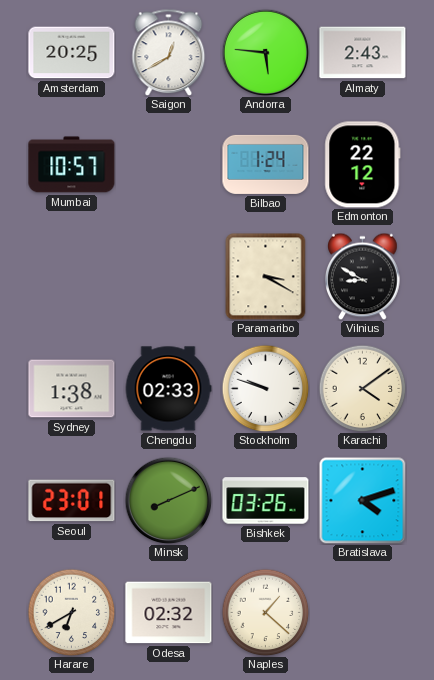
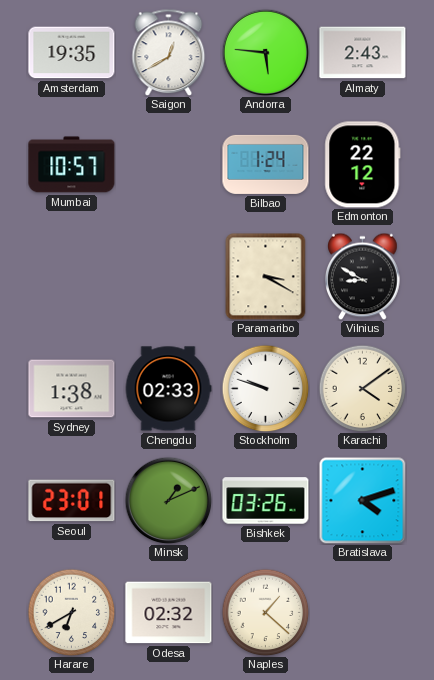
Amsterdam: 20:25 -> 19:35 (72, 53)
Minsk: 8:11 -> 1:11 (168, 500)
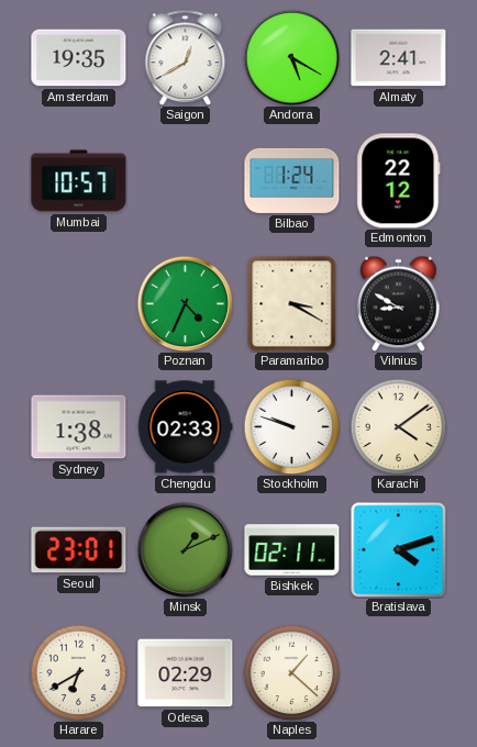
Andorra: 5:46 -> 5:20 (291, 57)
Almaty: 2:43 -> 2:41 (399, 58)
Poznan: none -> 4:34 (185, 303)
Bishkek: 03:26 -> 02:11 (292, 550)
Odesa: 02:32 -> 02:29 (186, 673)
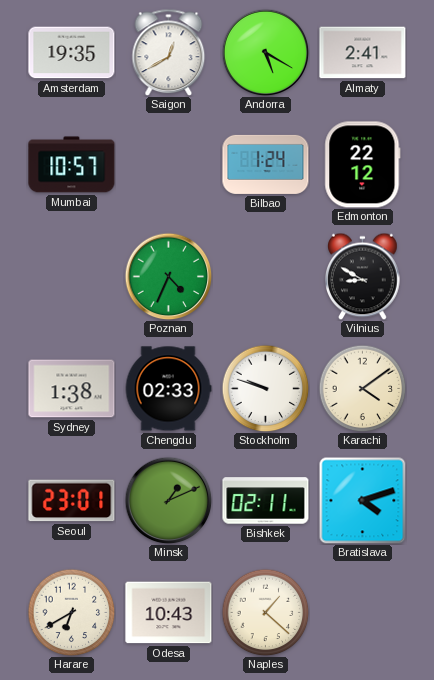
Paramaribo: 3:20 -> none (292, 303)
Odesa: 02:29 -> 10:43 (169, 613)
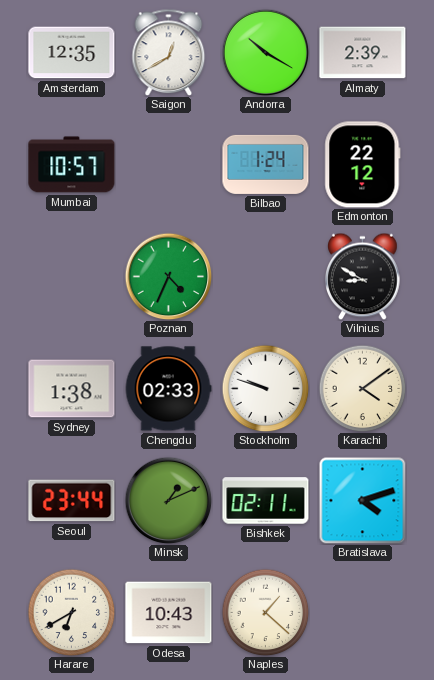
Amsterdam: 19:35 -> 12:35 (72, 53)
Andorra: 5:20 -> 10:20 (265, 52)
Almaty: 2:41 -> 2:39 (363, 53)
Seoul: 23:01 -> 23:44 (72, 501)
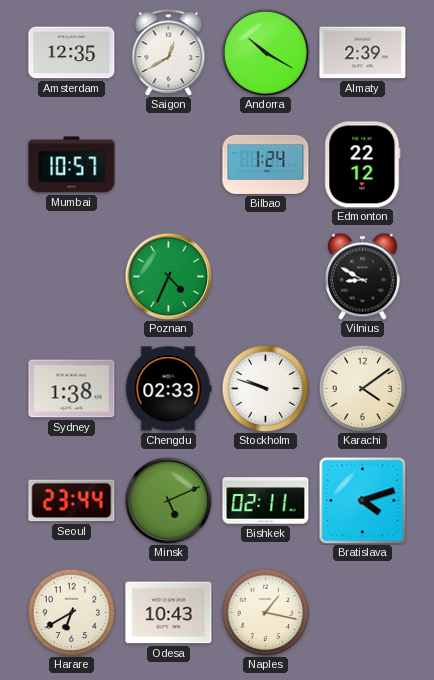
Minsk: 1:11 -> 5:11 (168, 500)
Naples: 1:22 -> 1:17 (265, 612)
